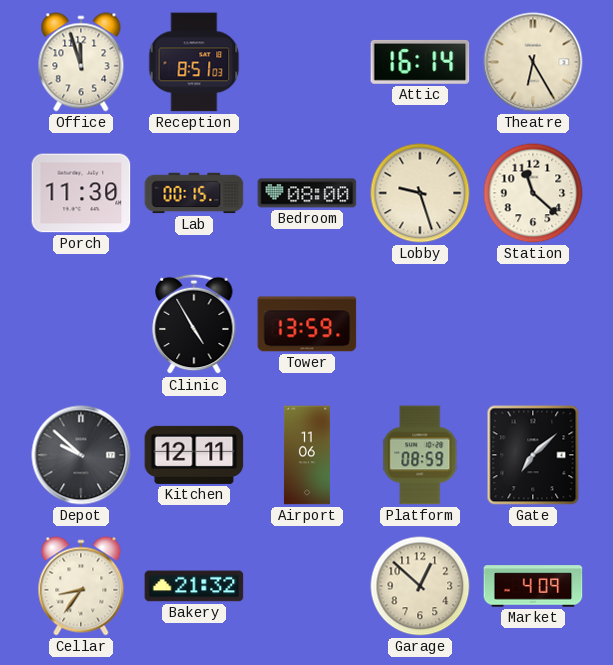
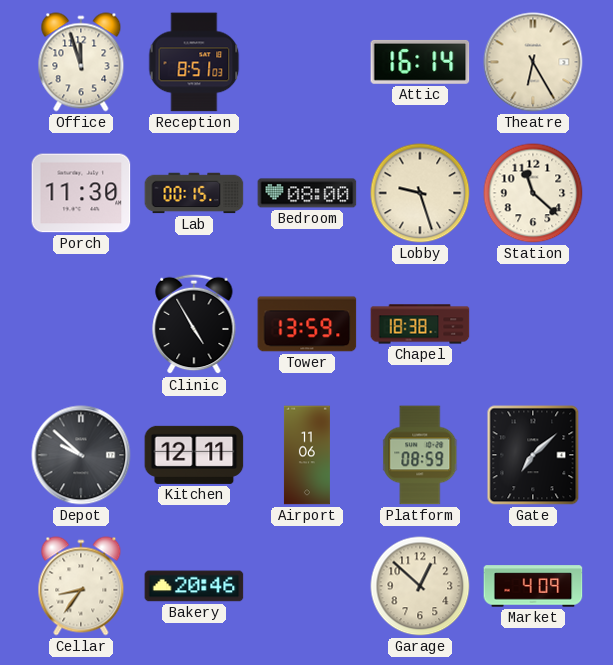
Chapel: none -> 18:38 (420, 324)
Bakery: 21:32 -> 20:46 (194, 586)
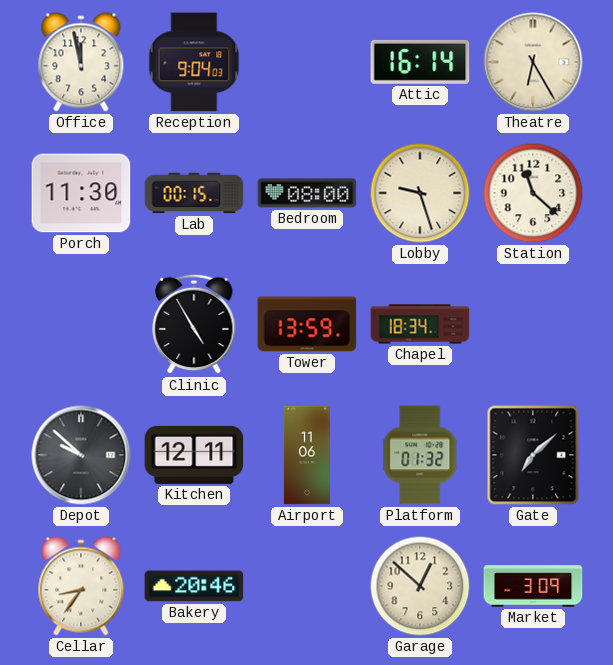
Office: 11:57 -> 11:58 (81, 62)
Reception: 8:51 -> 9:04 (194, 62)
Chapel: 18:38 -> 18:34 (420, 324)
Platform: 08:59 -> 01:32 (421, 455)
Market: 4:09 -> 3:09 (533, 586)
